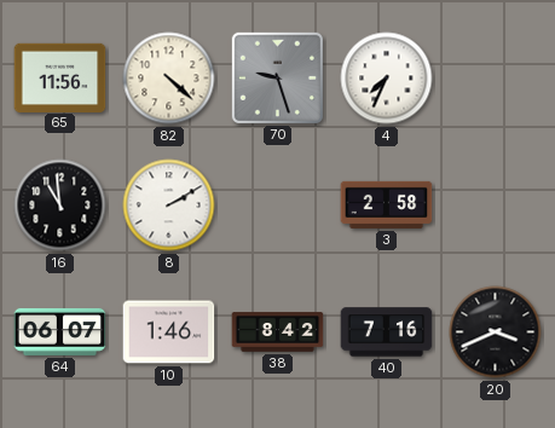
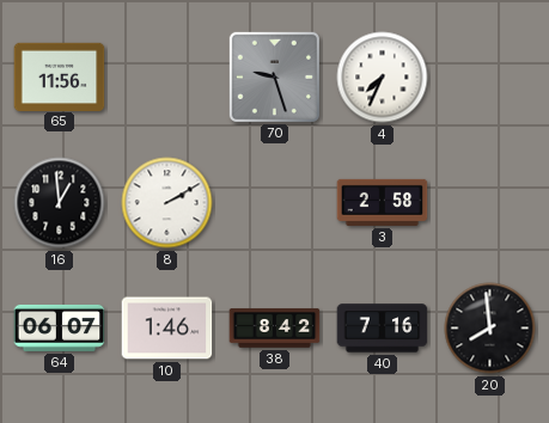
82: 4:22 -> none (169, 79)
16: 10:59 -> 12:59 (60, 203)
20: 3:41 -> 7:59 (490, 329)
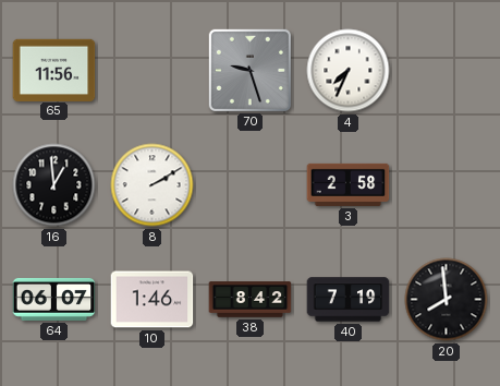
40: 7:16 -> 7:19 (349, 300)
